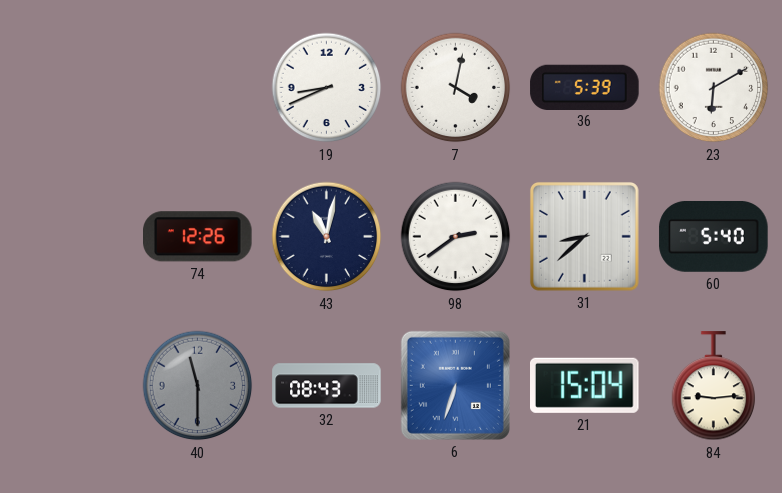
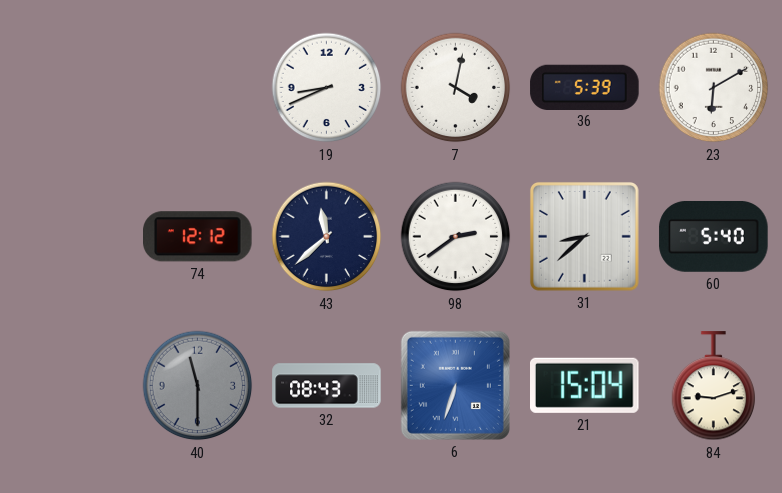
74: 12:26 -> 12:12 (198, 237)
43: 11:02 -> 11:38 (327, 237)
84: 9:14 -> 9:12 (714, 386)
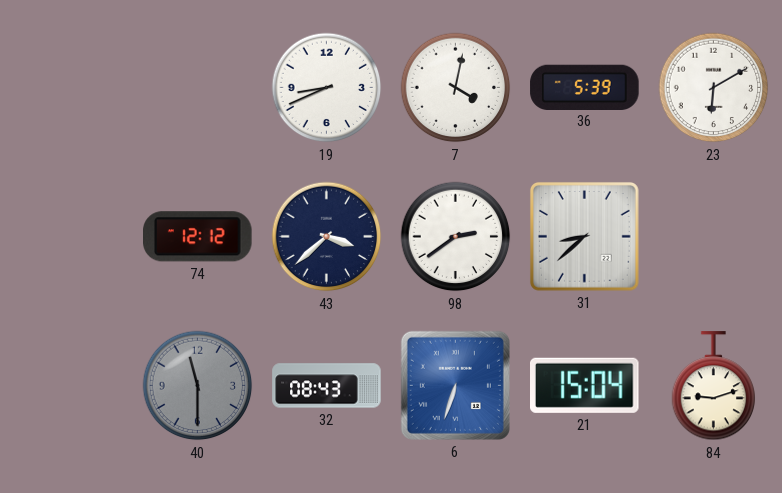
43: 11:38 -> 3:38 (327, 237)
60: 5:40 -> none (714, 236)
